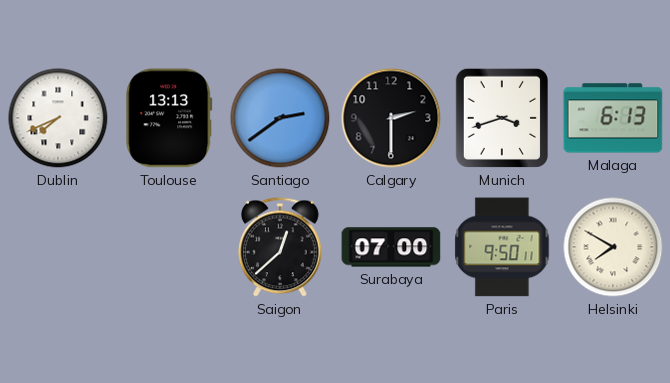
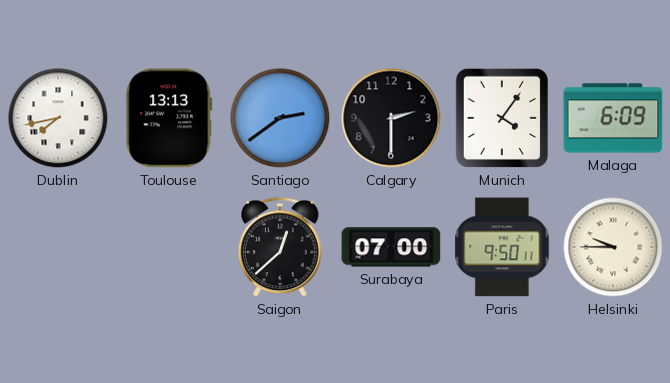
Dublin: 7:41 -> 7:43 (58, 118)
Munich: 3:42 -> 4:06 (502, 118)
Malaga: 6:13 -> 6:09 (613, 118)
Helsinki: 7:50 -> 9:45 (613, 247)
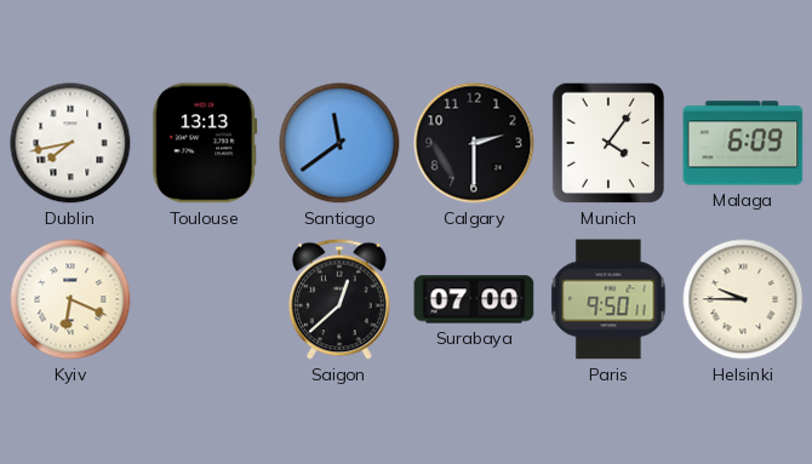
Santiago: 2:39 -> 11:39 (339, 143)
Kyiv: none -> 6:19 (70, 299)
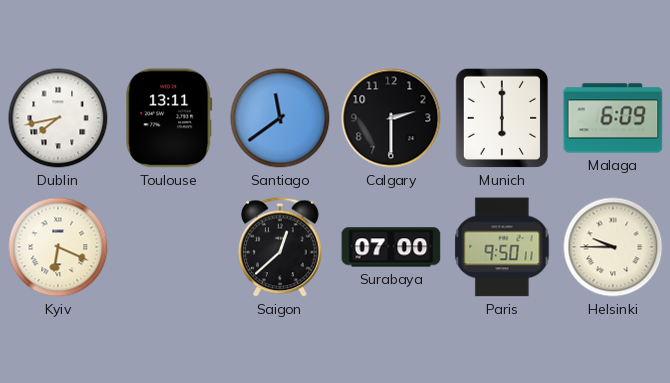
Toulouse: 13:13 -> 13:11 (169, 118)
Munich: 4:06 -> 6:00 (502, 118)
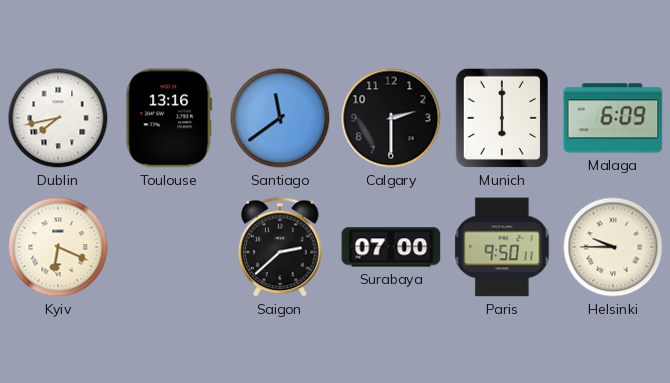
Toulouse: 13:11 -> 13:16 (169, 118)
Saigon: 12:38 -> 2:38 (281, 247)
